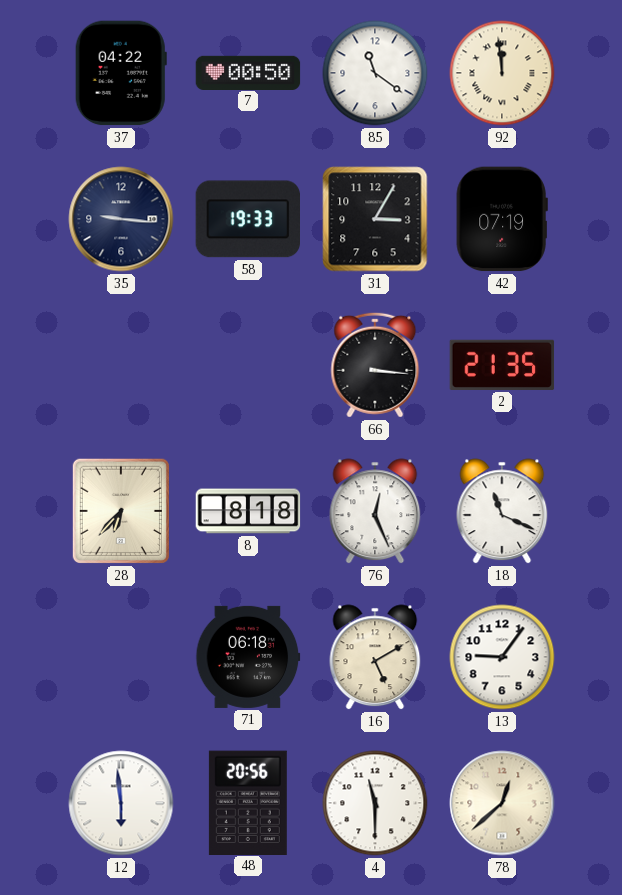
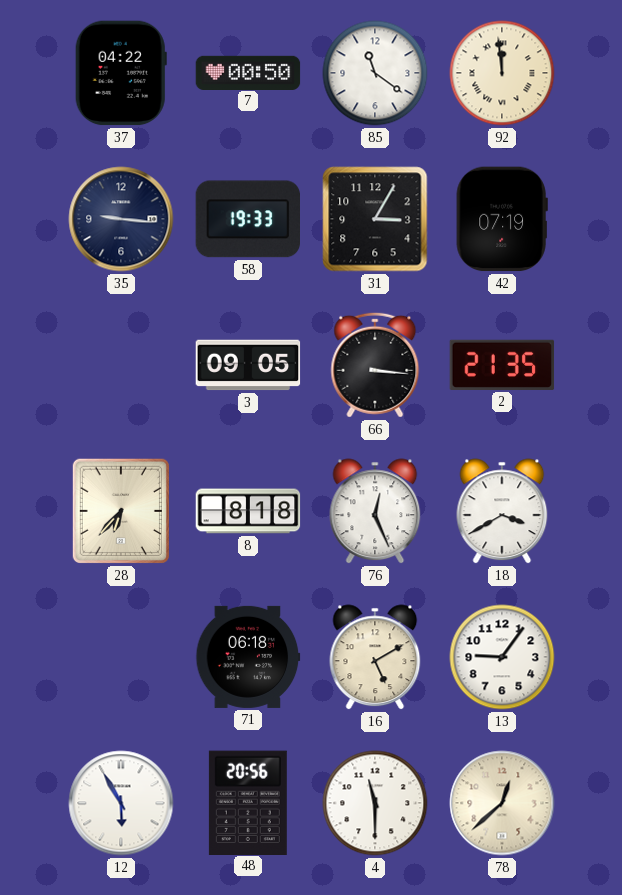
3: none -> 09:05 (248, 365)
18: 11:19 -> 3:40 (502, 511)
12: 5:59 -> 5:55 (121, 803)
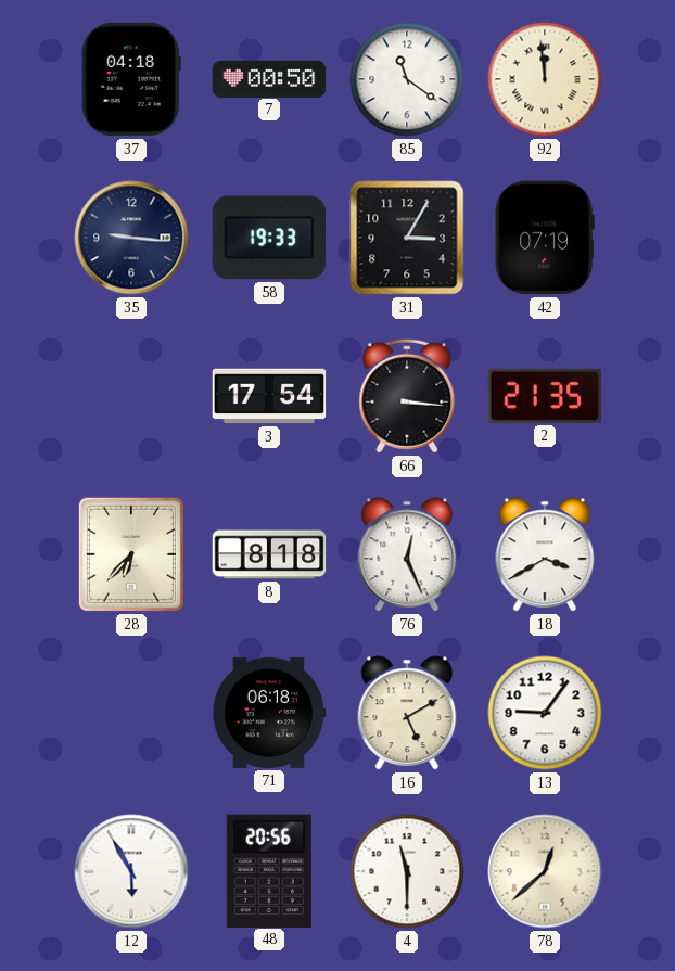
37: 04:22 -> 04:18 (131, 79)
3: 09:05 -> 17:54 (269, 396)
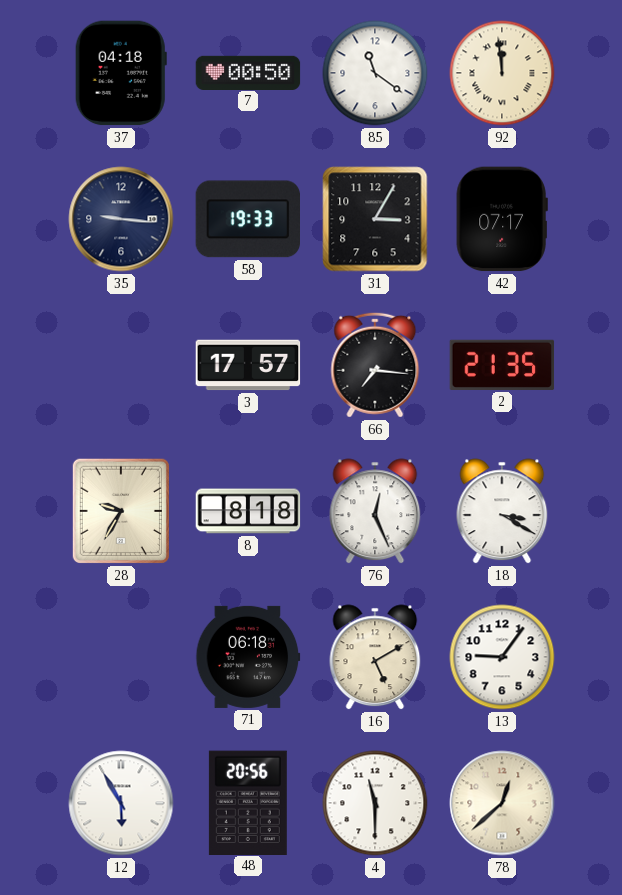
42: 07:19 -> 07:17 (502, 219)
3: 17:54 -> 17:57 (248, 365)
66: 3:16 -> 7:16 (375, 365)
28: 6:37 -> 9:35 (121, 511)
18: 3:40 -> 3:20 (502, 511)
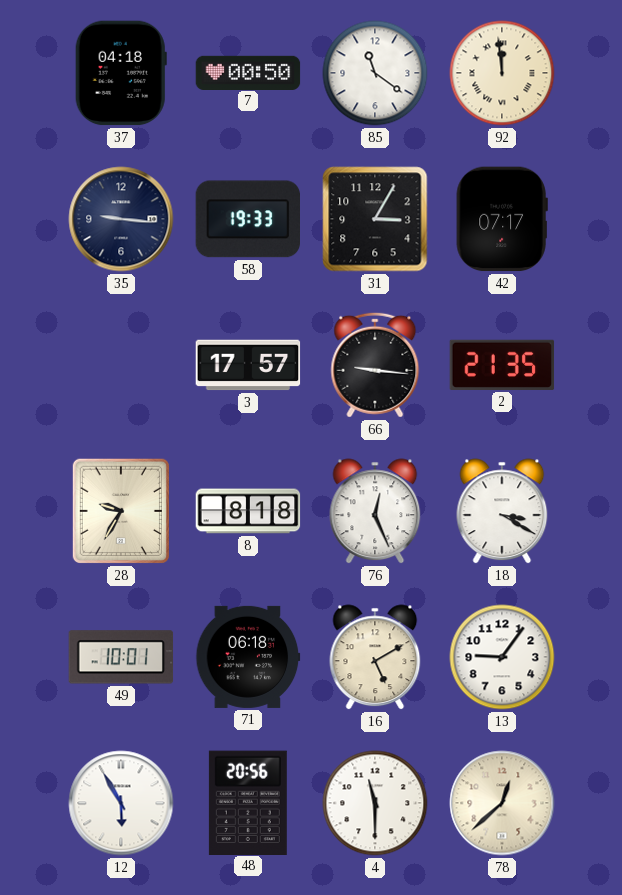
66: 7:16 -> 9:16 (375, 365)
49: none -> 10:01 (121, 657)
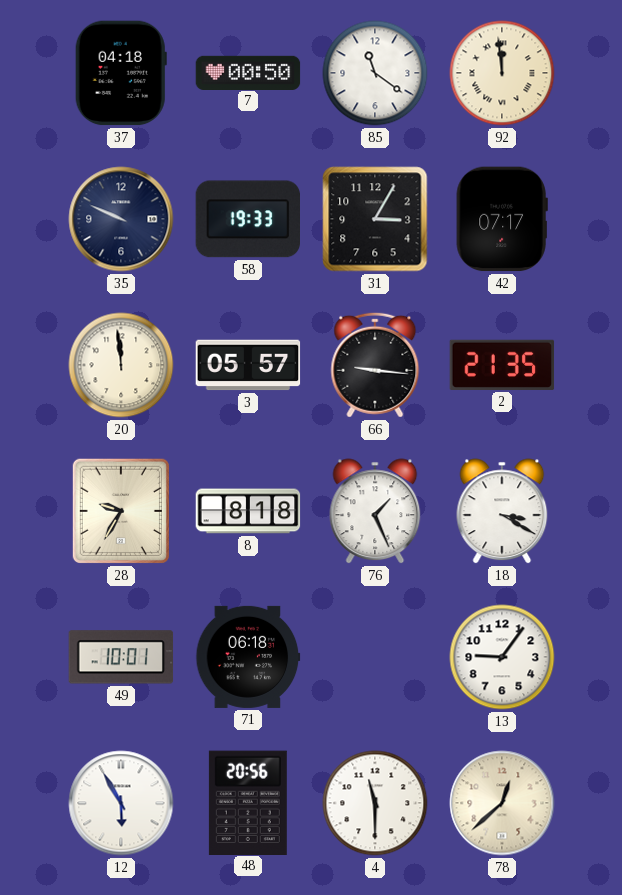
35: 9:16 -> 9:49 (121, 219)
20: none -> 11:59 (121, 365)
3: 17:57 -> 05:57 (248, 365)
76: 12:26 -> 1:26 (375, 511)
16: 5:10 -> none (375, 657)
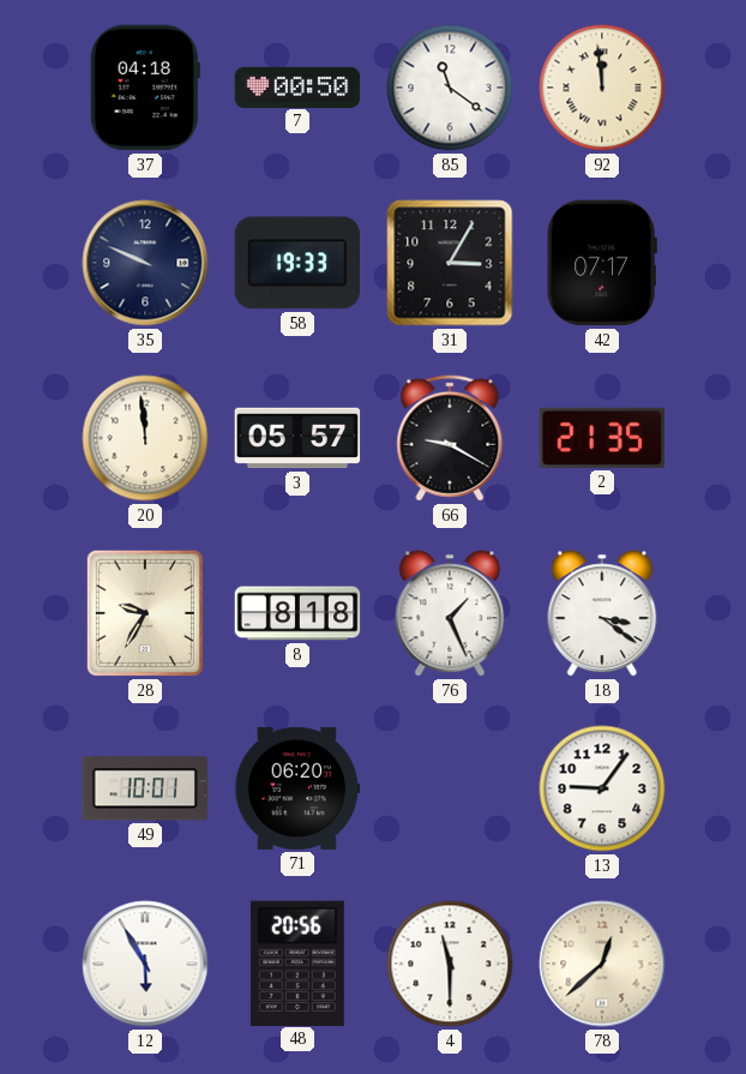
66: 9:16 -> 9:20 (450, 438)
18: 3:20 -> 3:21 (602, 613)
71: 06:18 -> 06:20 (297, 788)
